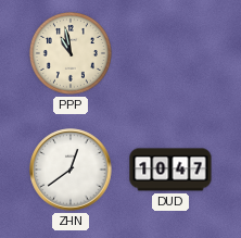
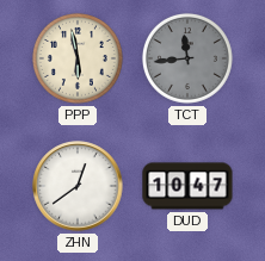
PPP: 10:58 -> 5:58 (78, 58)
TCT: none -> 11:44 (187, 58)
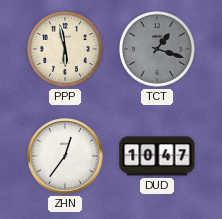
TCT: 11:44 -> 1:18 (157, 49)
ZHN: 12:39 -> 12:36 (65, 156)
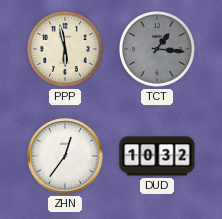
TCT: 1:18 -> 1:16 (157, 49)
DUD: 10:47 -> 10:32 (157, 156)
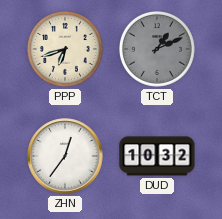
PPP: 5:58 -> 6:42 (65, 49)
TCT: 1:16 -> 1:11 (157, 49)
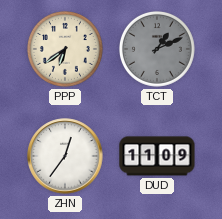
PPP: 6:42 -> 6:39 (65, 49)
DUD: 10:32 -> 11:09 (157, 156)
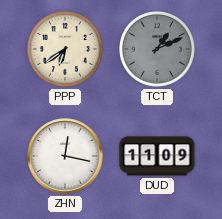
ZHN: 12:36 -> 12:17 (65, 156)
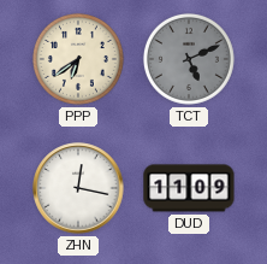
TCT: 1:11 -> 5:11 (189, 59)
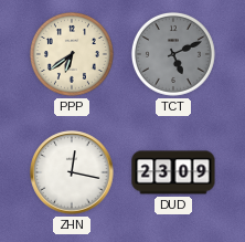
DUD: 11:09 -> 23:09 (173, 172)
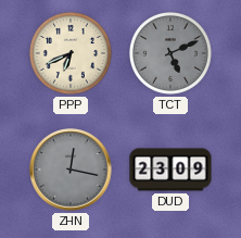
PPP: 6:39 -> 6:41 (71, 53)
ZHN dial: white -> grey (71, 170)
